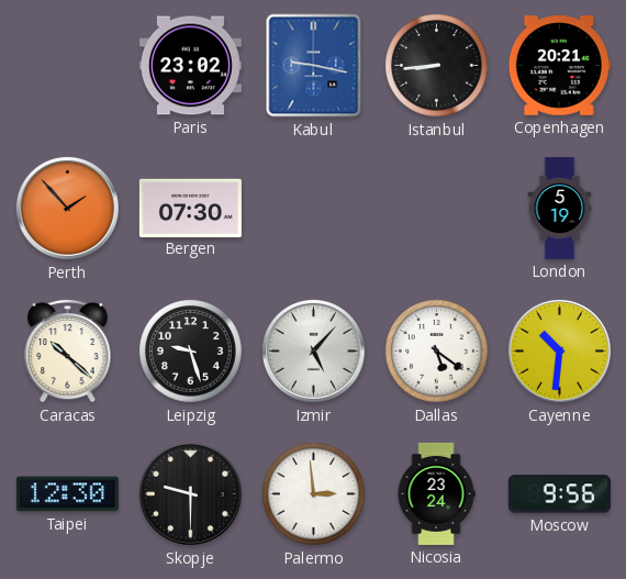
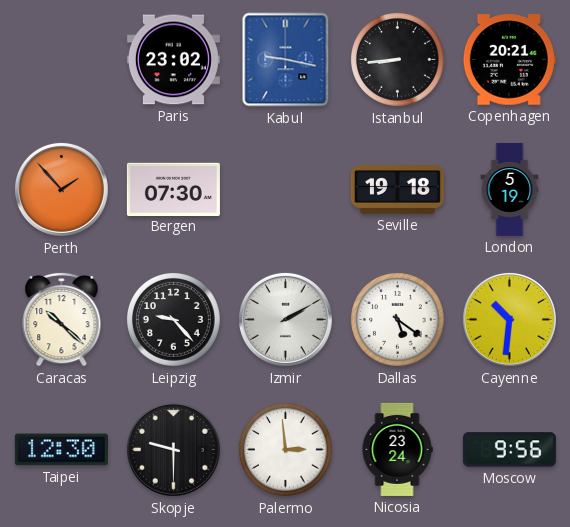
Seville: none -> 19:18 (397, 190)
Leipzig: 9:27 -> 9:23 (174, 320)
Izmir: 5:07 -> 2:10 (285, 319)
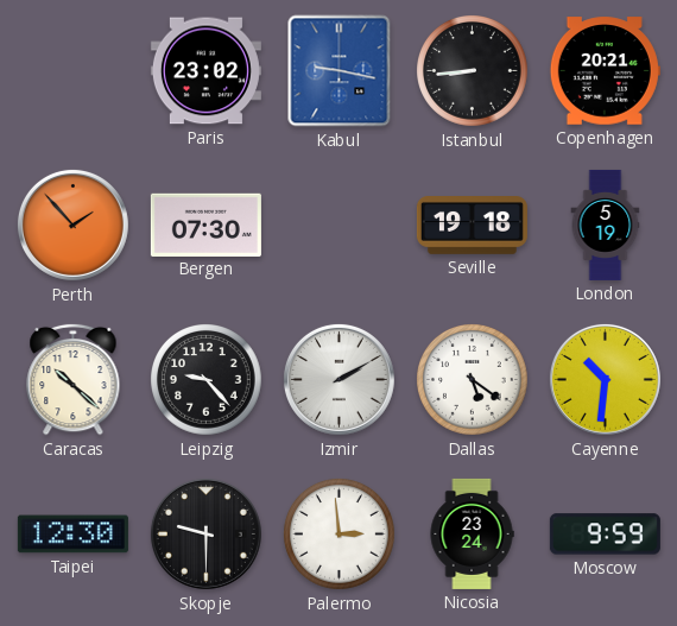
Moscow: 9:56 -> 9:59 (605, 535)
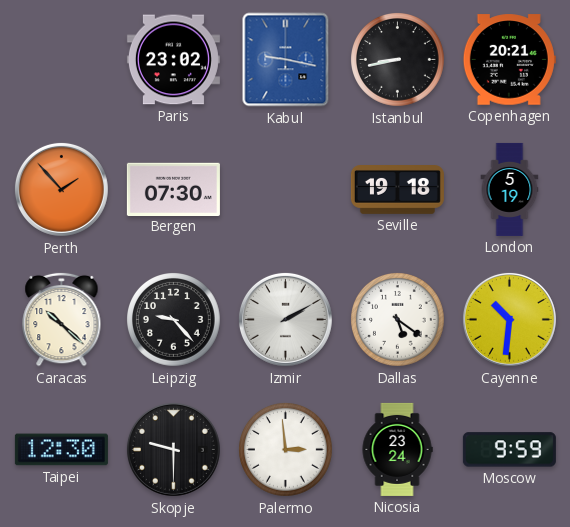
Istanbul: 8:44 -> 8:43 (398, 60)
